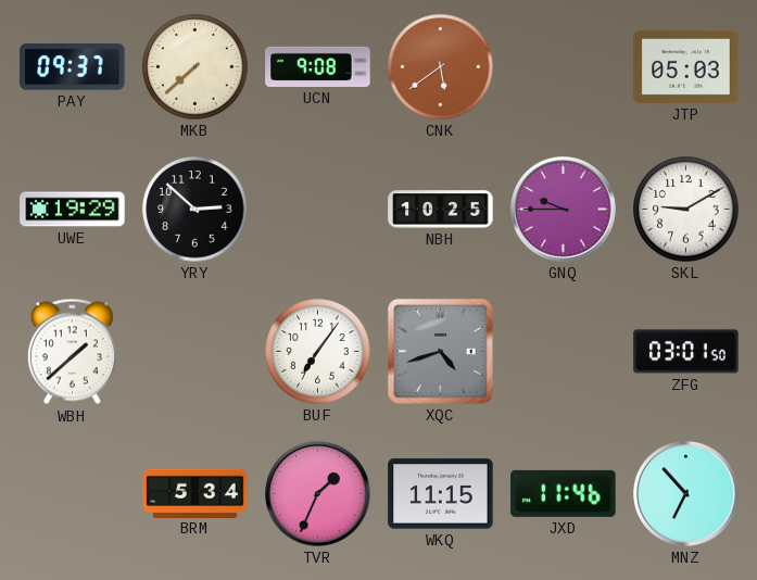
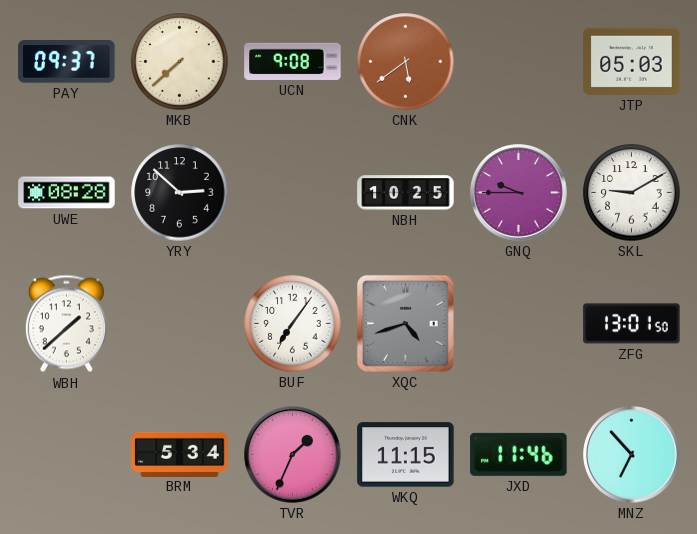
UWE: 19:29 -> 08:28 (67, 193)
ZFG: 03:01 -> 13:01 (632, 324)
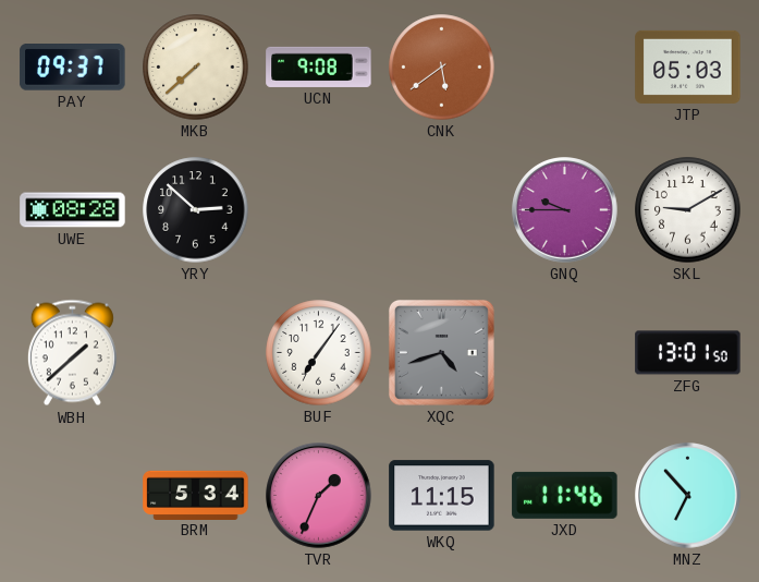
NBH: 10:25 -> none (406, 193)
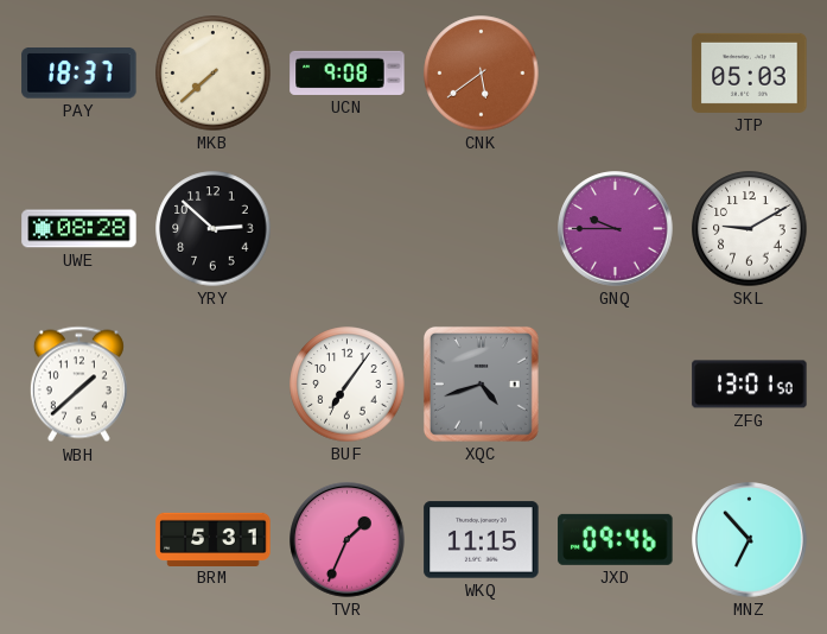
PAY: 09:37 -> 18:37 (79, 74)
BRM: 5:34 -> 5:31 (214, 539)
JXD: 11:46 -> 09:46 (616, 539)
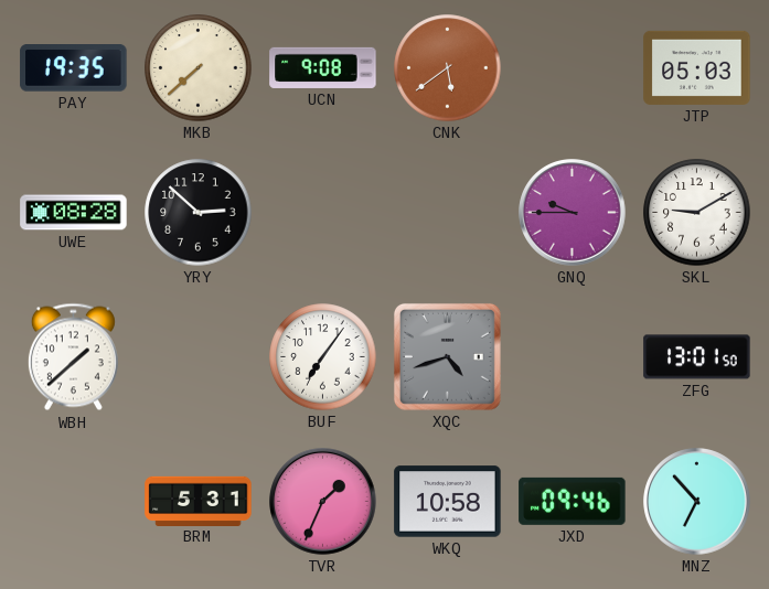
PAY: 18:37 -> 19:35 (74, 68)
WKQ: 11:15 -> 10:58 (448, 502)
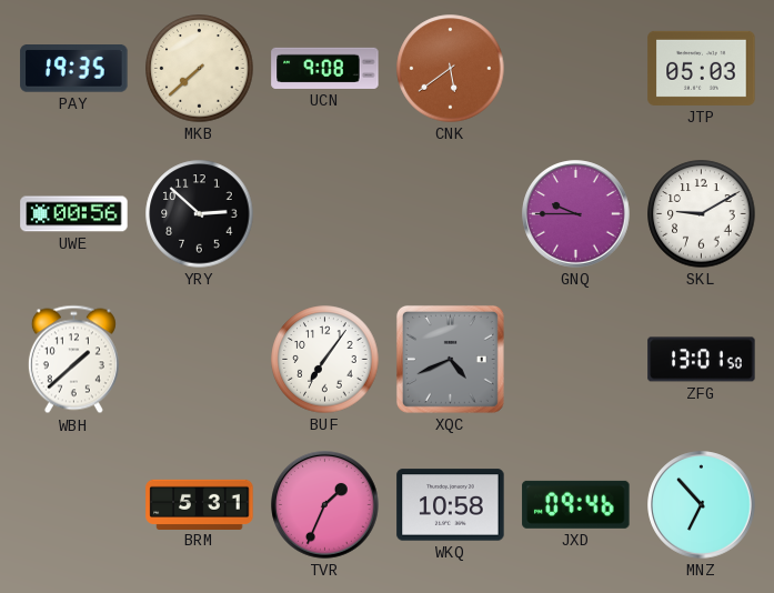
UWE: 08:28 -> 00:56 (74, 214)
XQC: 4:42 -> 4:41 (450, 359)
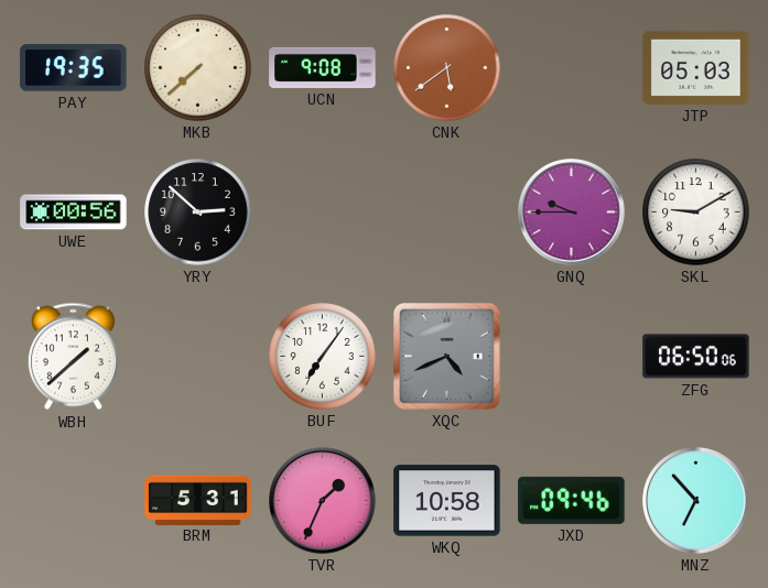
ZFG: 13:01 -> 06:50 (696, 357)
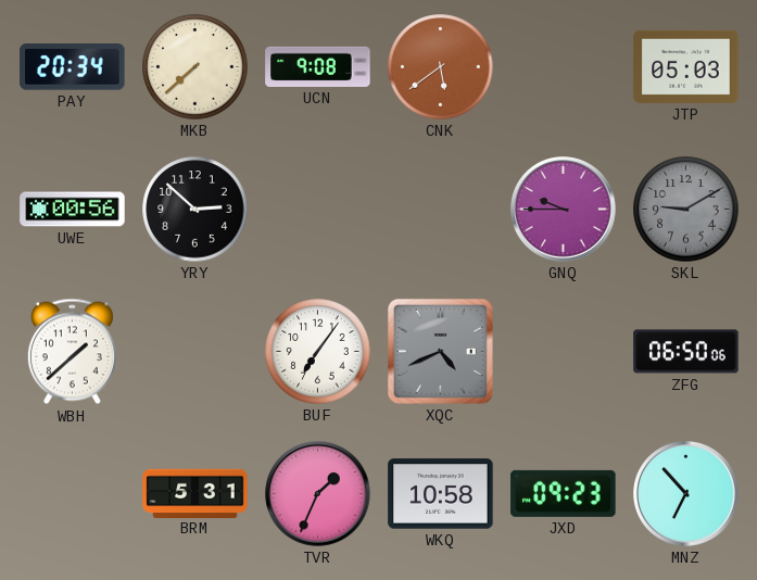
PAY: 19:35 -> 20:34 (73, 67)
SKL dial: white -> grey (686, 210)
JXD: 09:46 -> 09:23 (564, 493)
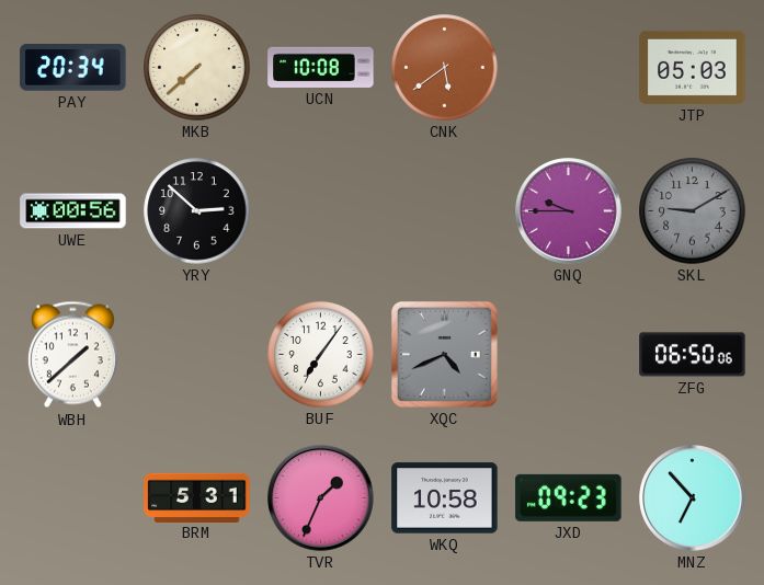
UCN: 9:08 -> 10:08 (321, 67)
